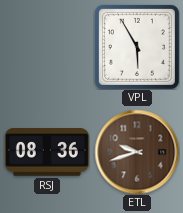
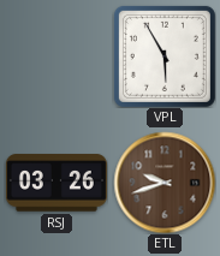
RSJ: 08:36 -> 03:26 (57, 183)
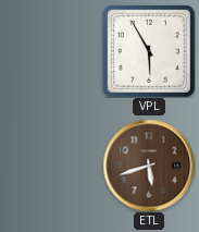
RSJ: 03:26 -> none (57, 183)
ETL: 9:42 -> 5:42 (149, 166)
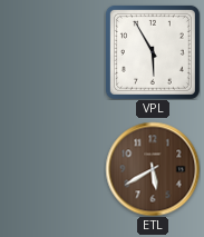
ETL: 5:42 -> 5:40 (153, 169)
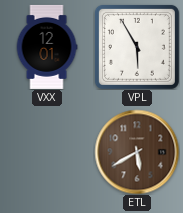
VXX: none -> 12:01 (47, 47)
